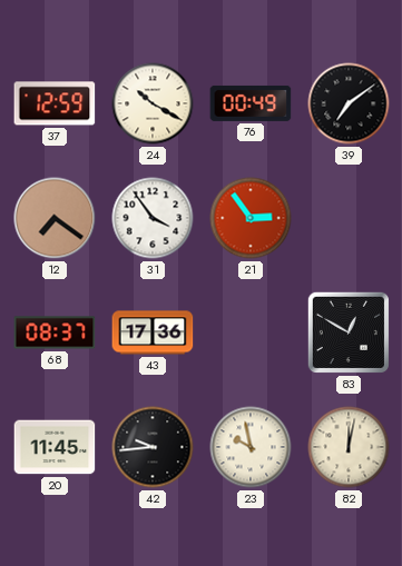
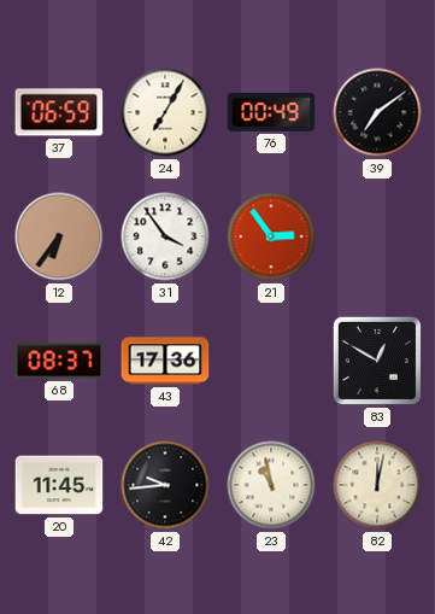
37: 12:59 -> 06:59 (59, 112)
24: 10:20 -> 7:05 (165, 112)
12: 7:21 -> 6:36 (59, 236)
23: 9:58 -> 10:58 (271, 485)
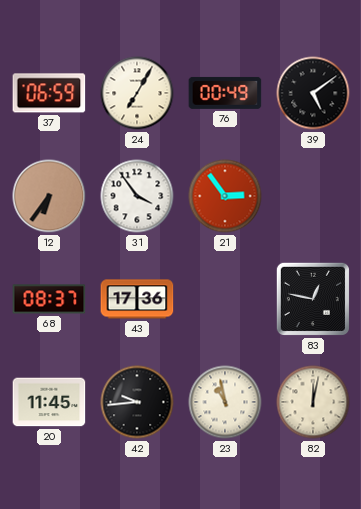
39: 7:09 -> 5:09 (313, 93)
83: 12:50 -> 12:47 (313, 299)
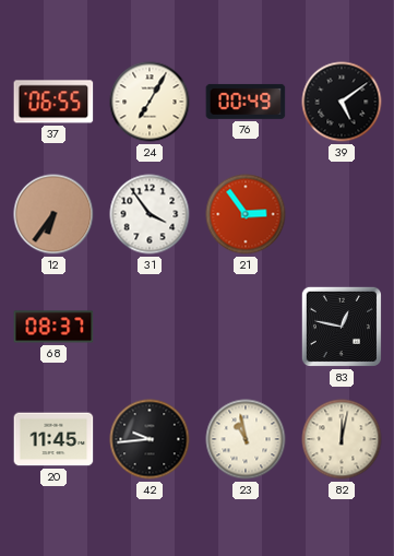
37: 06:59 -> 06:55 (53, 102)
43: 17:36 -> none (137, 299)
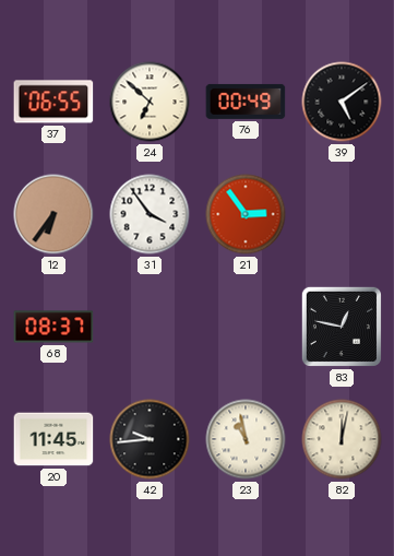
24: 7:05 -> 6:52 (150, 102)
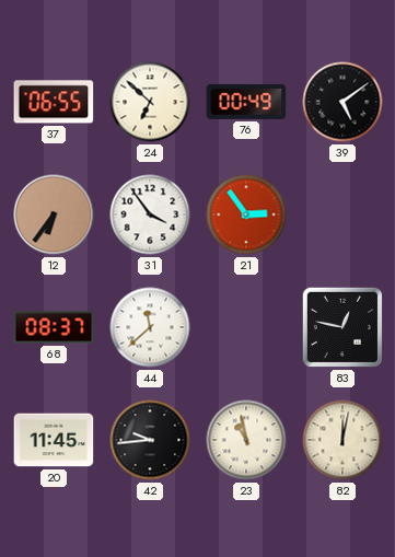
44: none -> 11:38 (150, 327)
